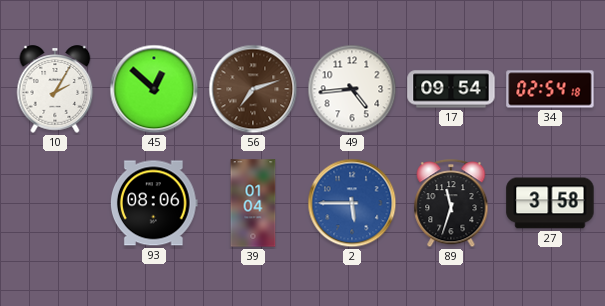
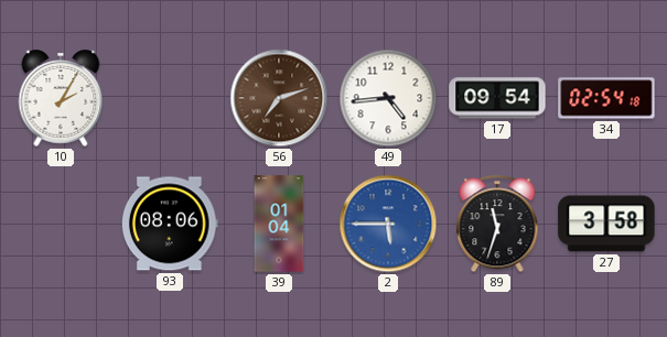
45: 12:52 -> none (154, 89)
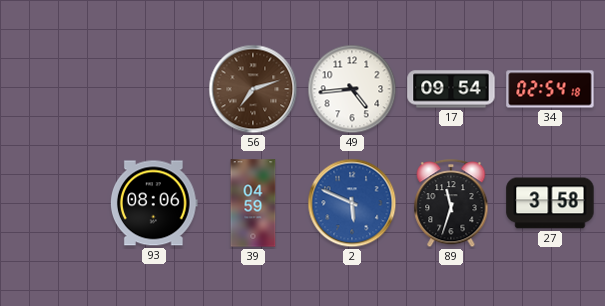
10: 2:05 -> none (61, 98)
39: 01:04 -> 04:59 (253, 203)
2: 5:45 -> 5:49 (352, 203)
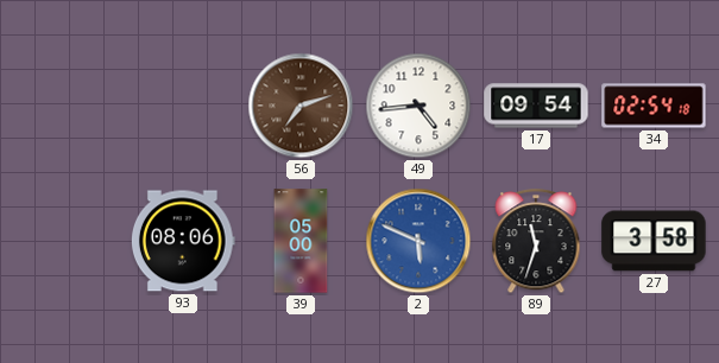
39: 04:59 -> 05:00 (301, 241)
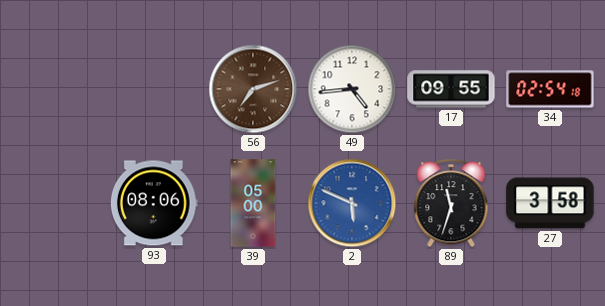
17: 09:54 -> 09:55 (451, 89)
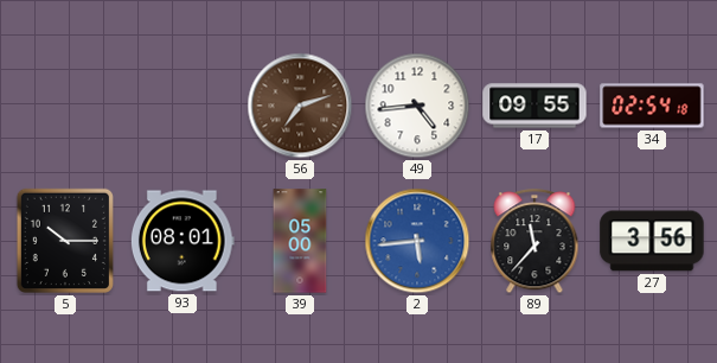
5: none -> 10:15 (65, 241)
93: 08:06 -> 08:01 (183, 241)
2: 5:49 -> 5:44 (417, 241)
89: 11:33 -> 11:37 (534, 242)
27: 3:58 -> 3:56 (652, 241)
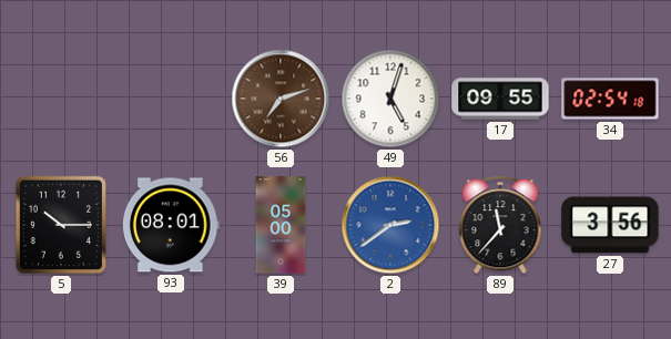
49: 4:44 -> 5:03 (390, 99)
2: 5:44 -> 2:39 (390, 225)
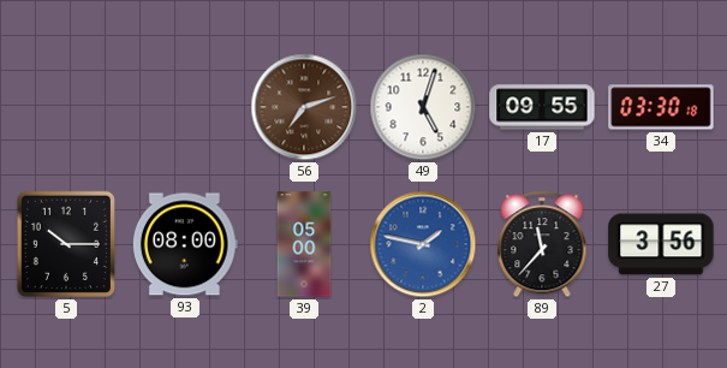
34: 02:54 -> 03:30 (661, 107)
93: 08:01 -> 08:00 (185, 244)
2: 2:39 -> 1:47 (423, 244)
